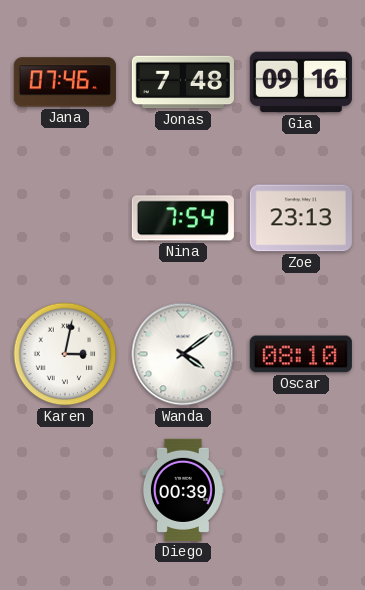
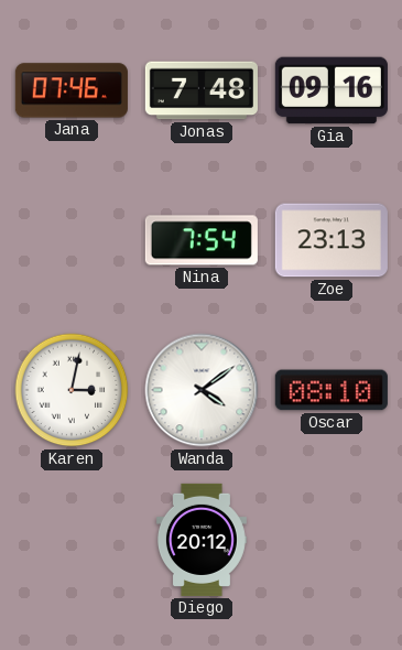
Diego: 00:39 -> 20:12 (202, 540)
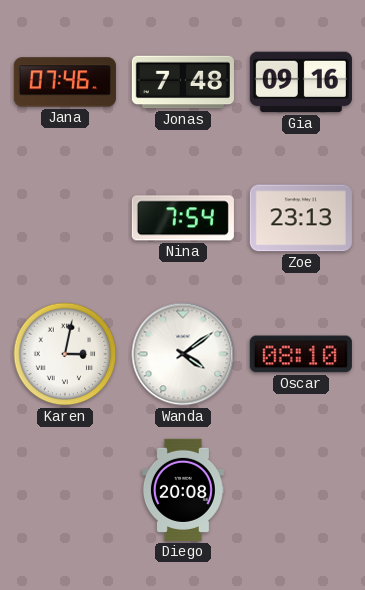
Diego: 20:12 -> 20:08 (183, 490)
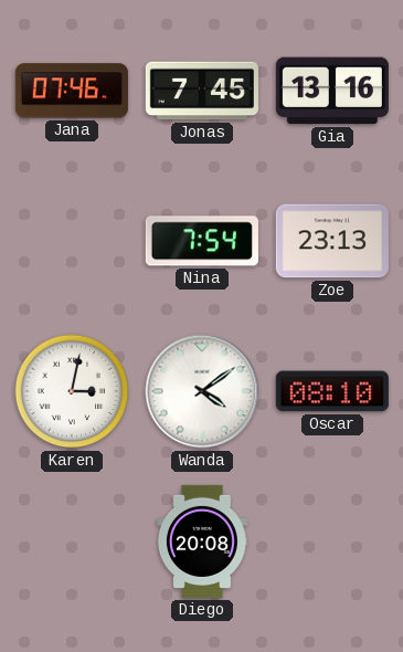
Jonas: 7:48 -> 7:45 (202, 91)
Gia: 09:16 -> 13:16 (332, 91)
